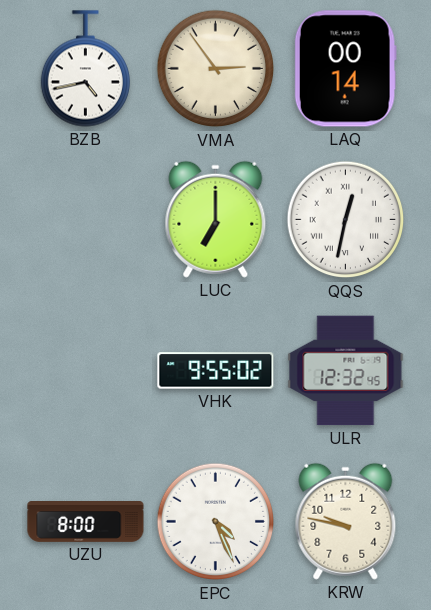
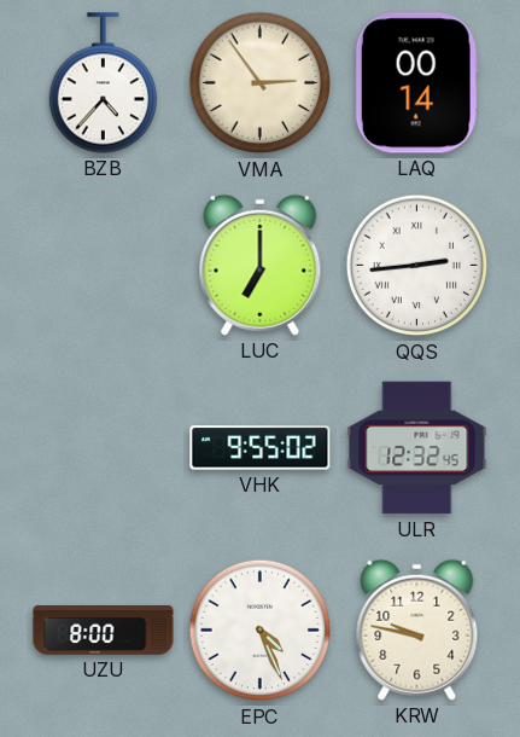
BZB: 4:43 -> 4:37 (103, 83)
QQS: 12:32 -> 2:44 (417, 266)
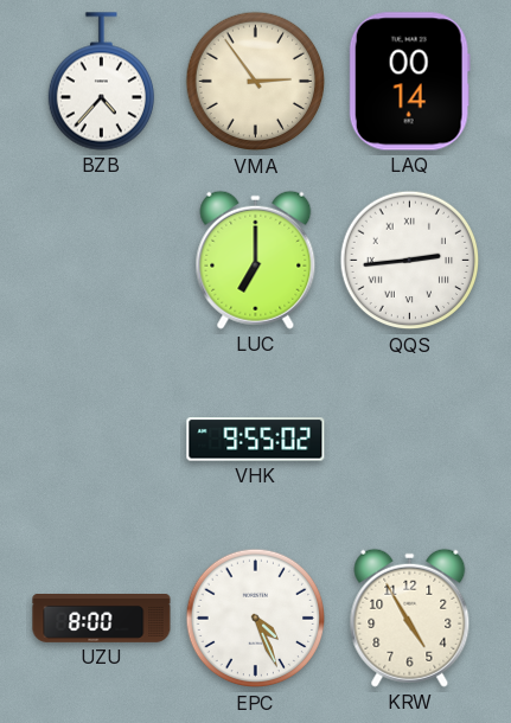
ULR: 12:32 -> none (417, 448)
KRW: 9:47 -> 4:55 (410, 618)
